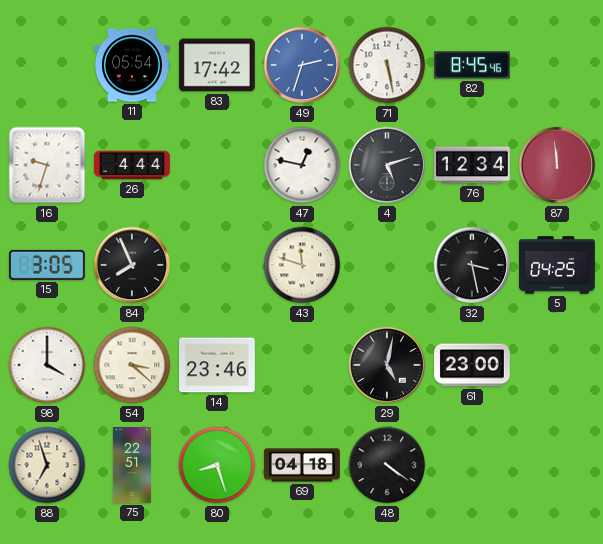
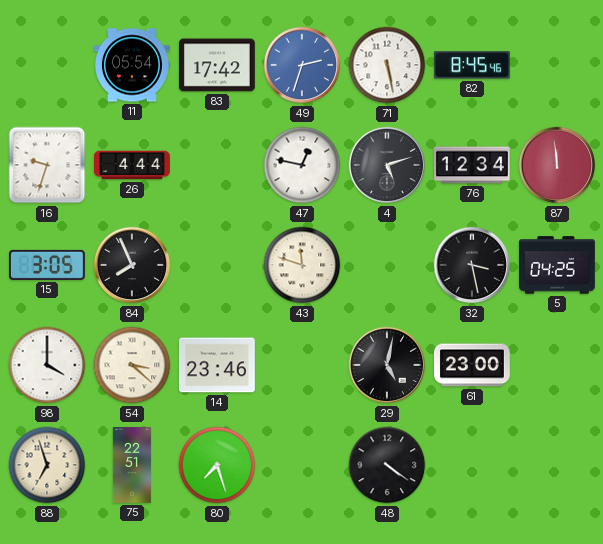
80: 8:27 -> 7:27 (217, 465)
69: 04:18 -> none (302, 465)
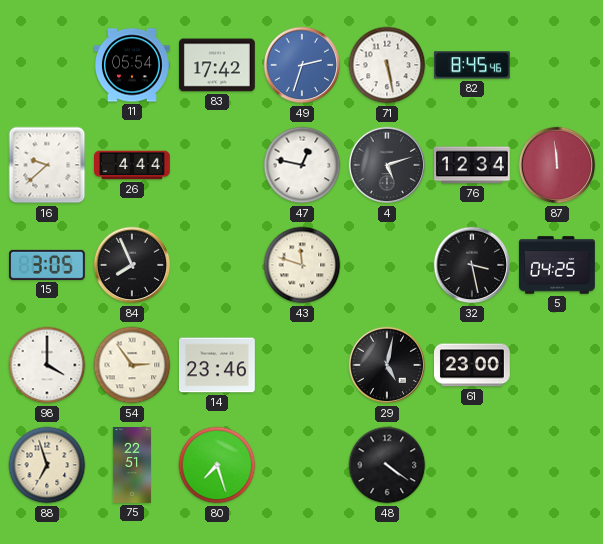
16: 9:33 -> 9:38 (47, 165)
54: 3:22 -> 2:54 (132, 365)
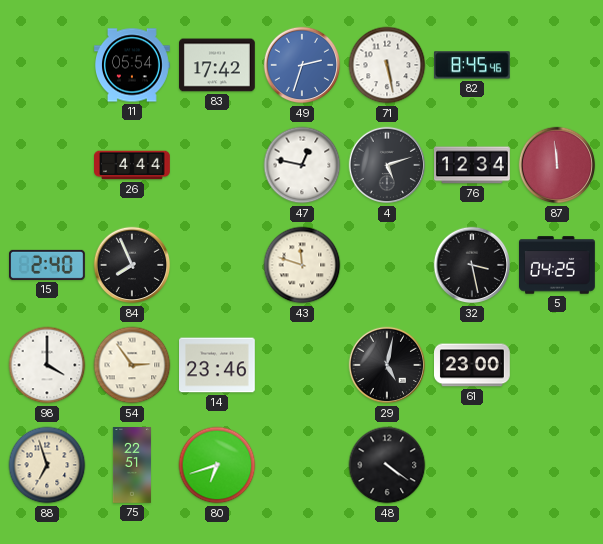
16: 9:38 -> none (47, 165)
15: 3:05 -> 2:40 (48, 265)
80: 7:27 -> 6:42 (217, 465)
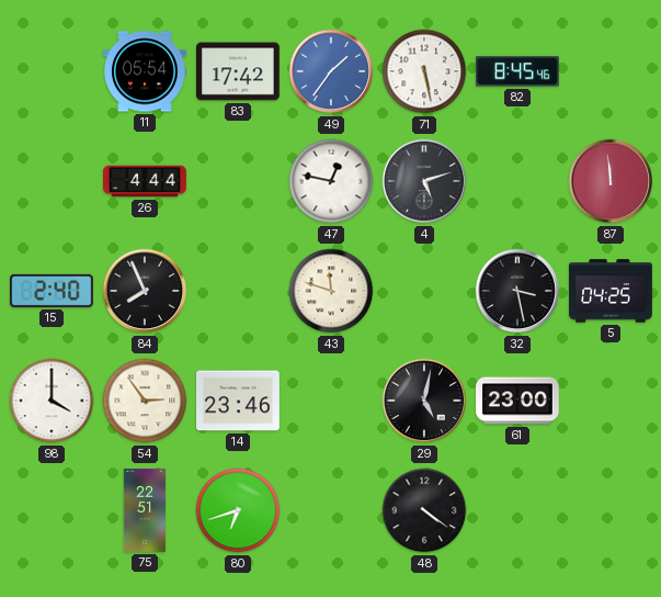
49: 2:33 -> 1:36 (331, 71)
76: 12:34 -> none (473, 165)
88: 6:57 -> none (47, 465)
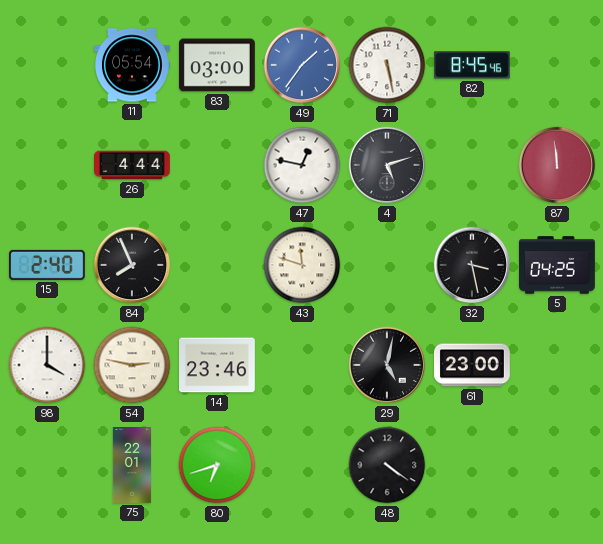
83: 17:42 -> 03:00 (218, 65)
54: 2:54 -> 2:47 (132, 365)
75: 22:51 -> 22:01 (132, 465)
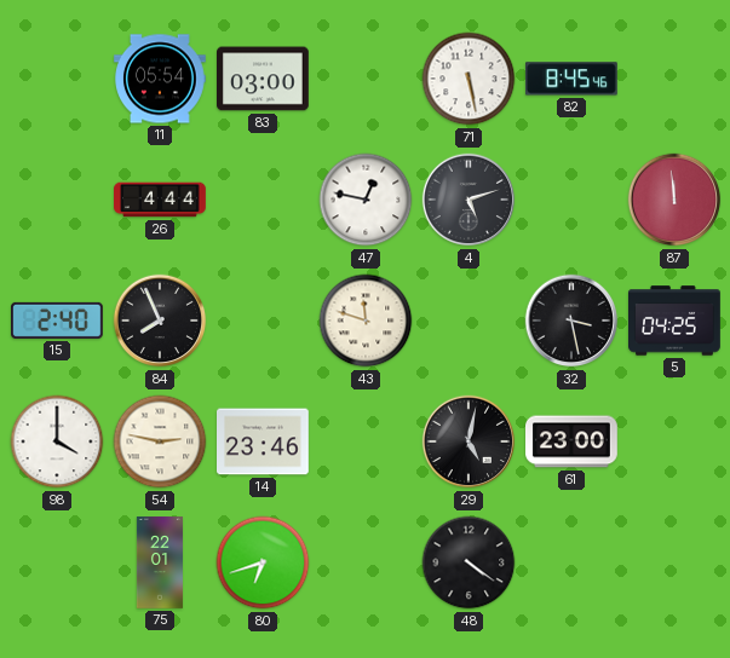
49: 1:36 -> none (302, 65)
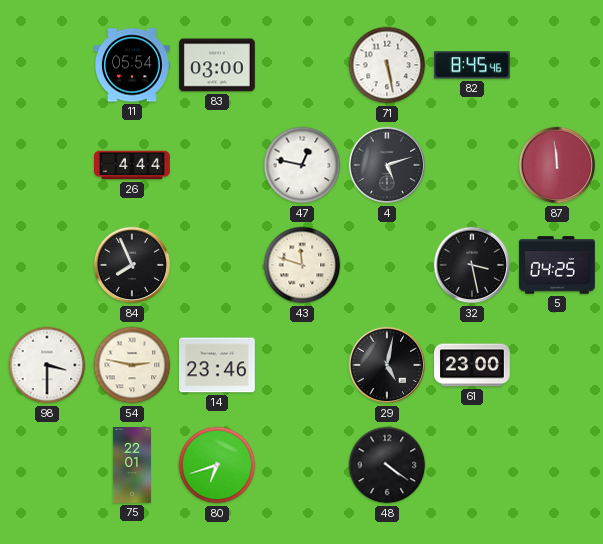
15: 2:40 -> none (58, 321)
98: 4:00 -> 3:30 (47, 365)
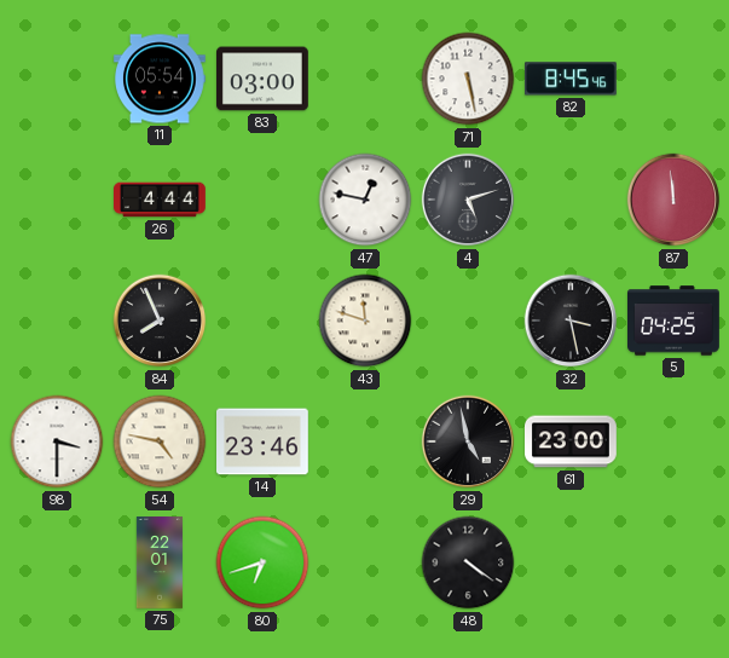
54: 2:47 -> 4:47 (160, 441)
29: 5:02 -> 4:58 (468, 441)
